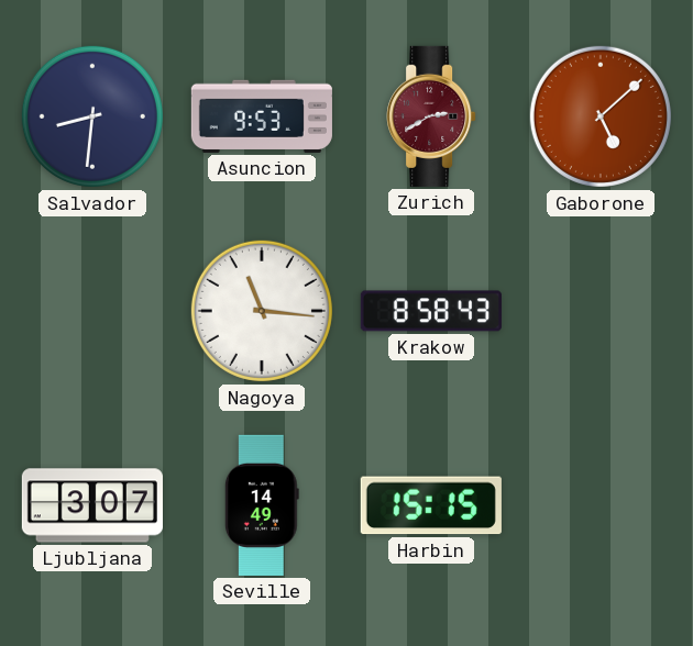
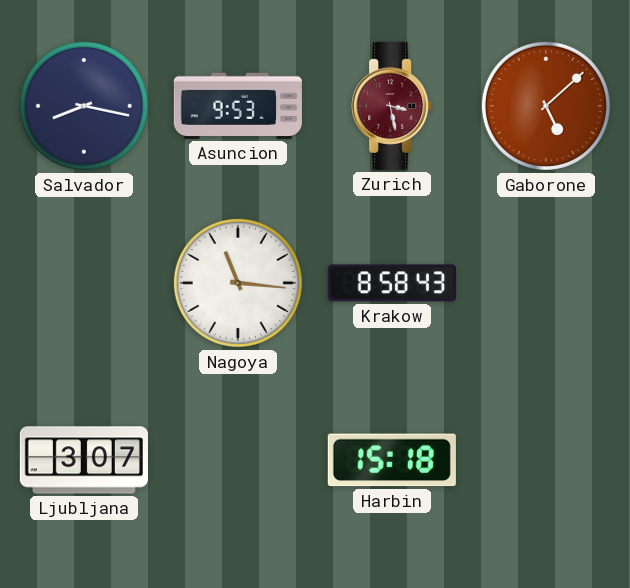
Salvador: 8:31 -> 8:17 (84, 106)
Zurich: 2:40 -> 3:28 (392, 106)
Seville: 14:49 -> none (262, 505)
Harbin: 15:15 -> 15:18 (392, 460)
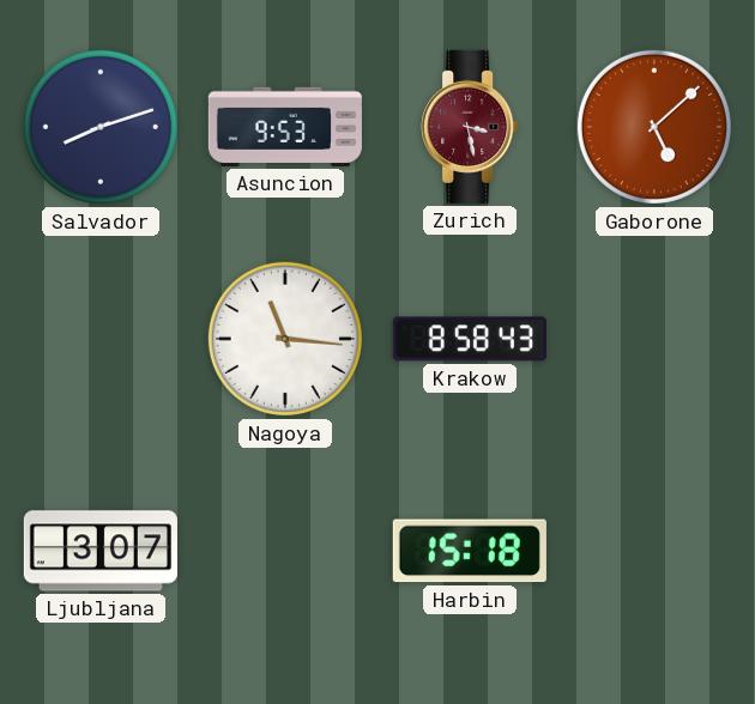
Salvador: 8:17 -> 8:12 (101, 127)
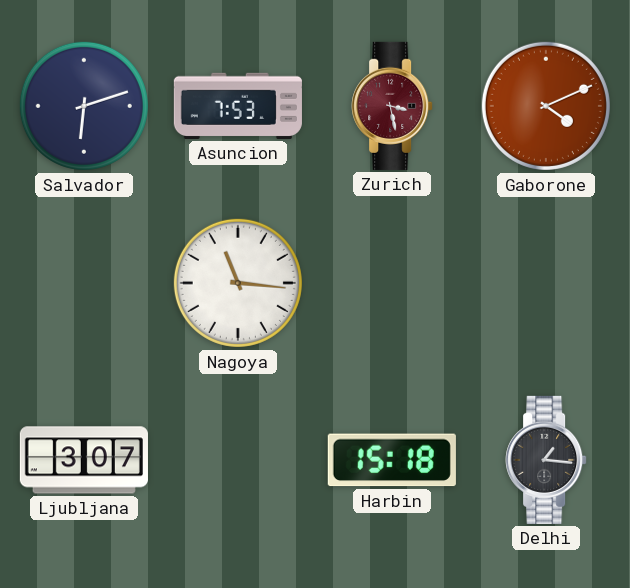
Salvador: 8:12 -> 6:12 (84, 106)
Asuncion: 9:53 -> 7:53 (238, 106)
Gaborone: 5:08 -> 4:11 (546, 106)
Krakow: 8:58 -> none (470, 339)
Delhi: none -> 1:16 (546, 460)
